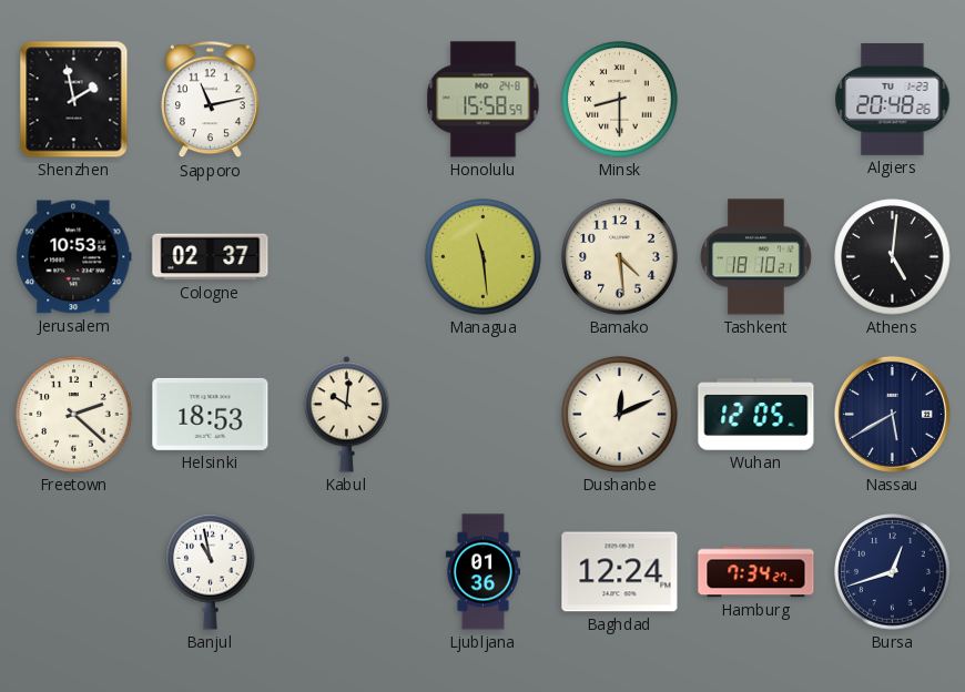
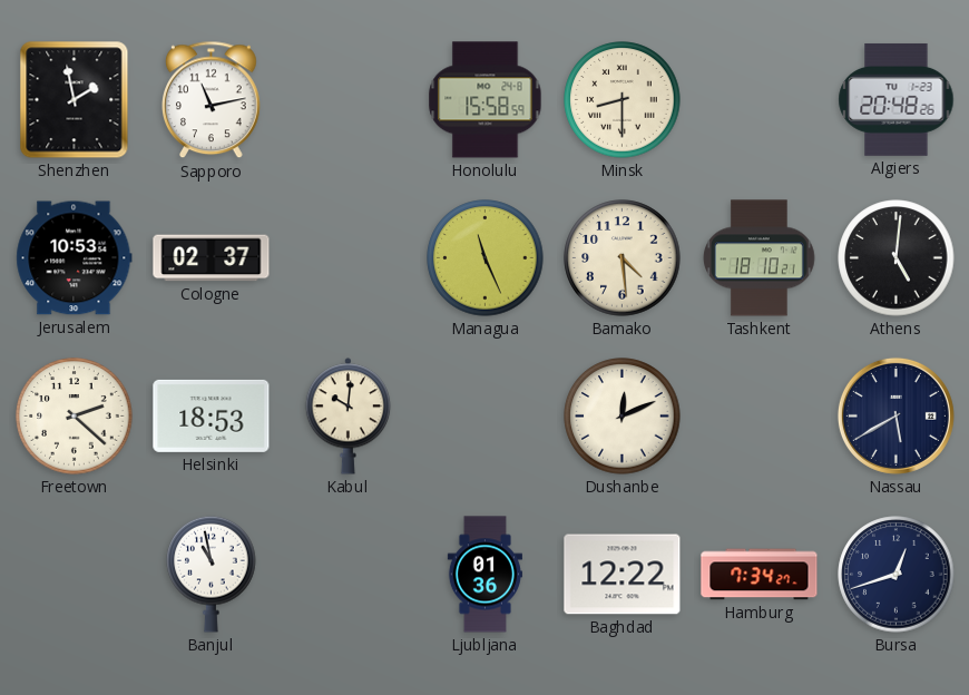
Managua: 11:29 -> 11:26 (486, 258)
Wuhan: 12:05 -> none (756, 415)
Baghdad: 12:24 -> 12:22 (623, 575)
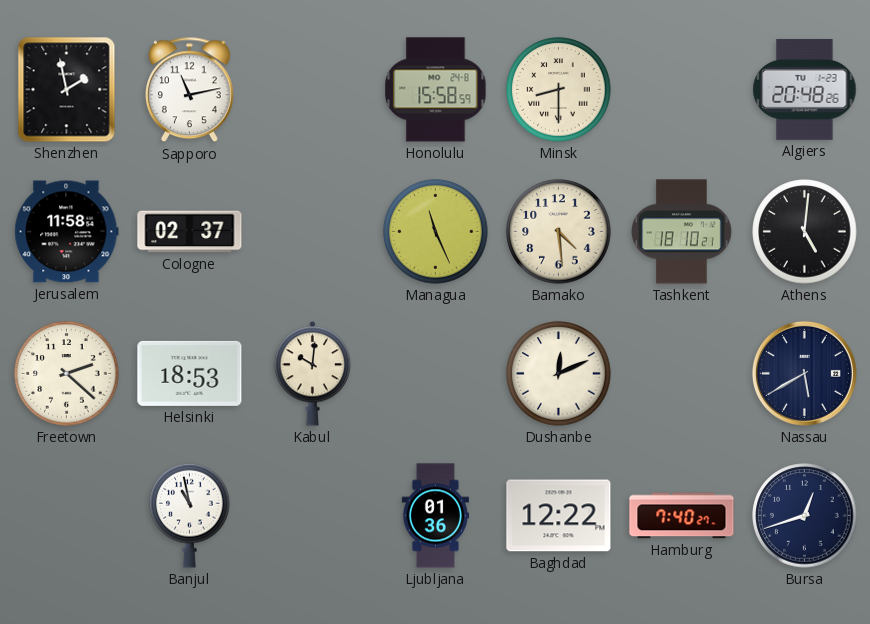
Jerusalem: 10:53 -> 11:58 (67, 232)
Hamburg: 7:34 -> 7:40 (682, 516)
